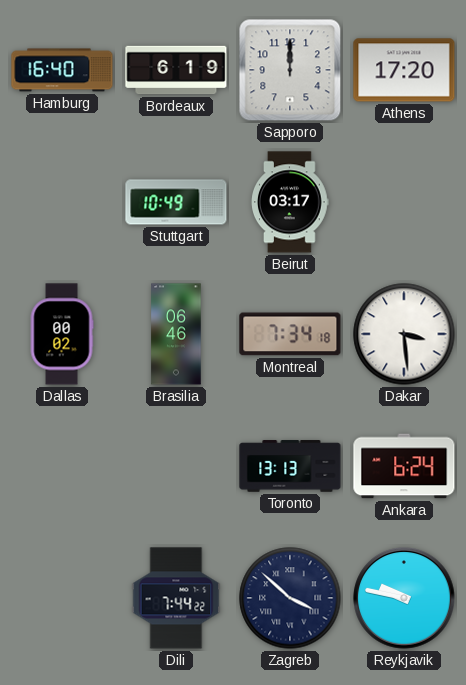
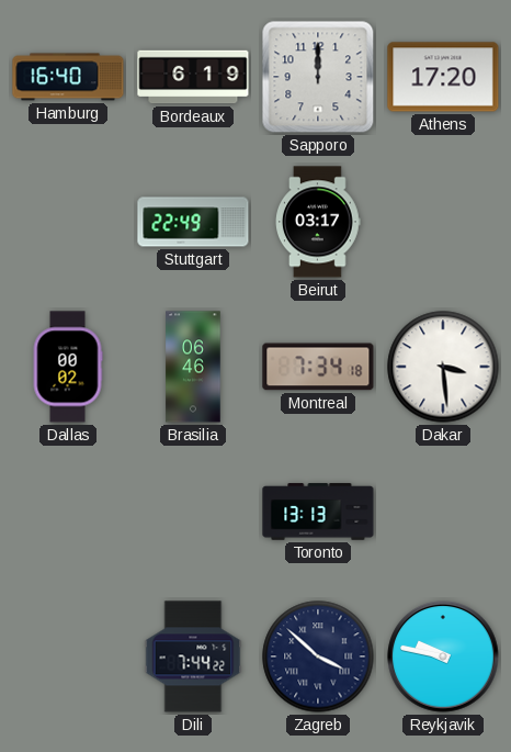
Stuttgart: 10:49 -> 22:49 (193, 222)
Ankara: 6:24 -> none (404, 466)
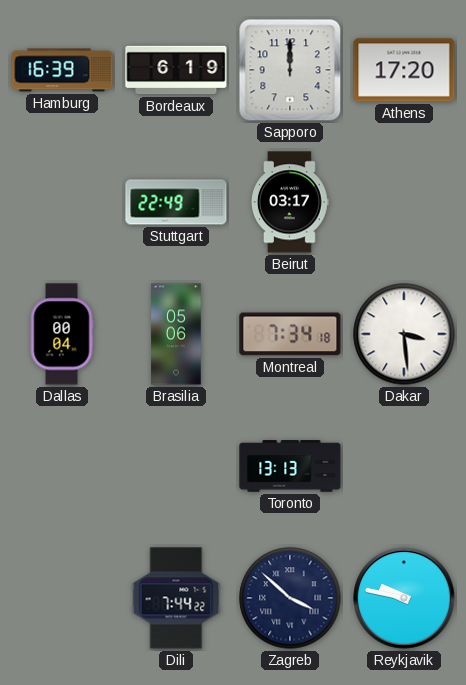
Hamburg: 16:40 -> 16:39 (62, 70)
Dallas: 00:02 -> 00:04 (62, 334)
Brasilia: 06:46 -> 05:06 (176, 334)
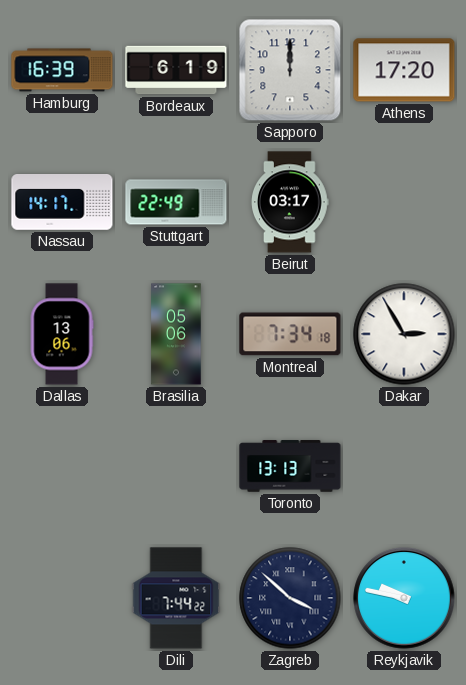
Nassau: none -> 14:17 (62, 202)
Dallas: 00:04 -> 13:06 (62, 334)
Dakar: 3:29 -> 2:55 (404, 334)
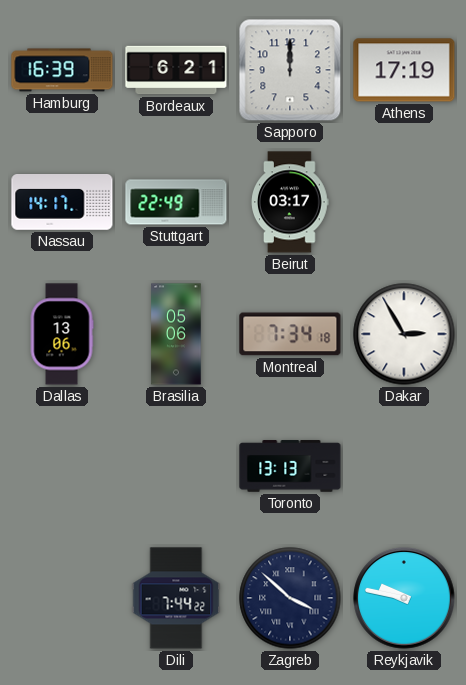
Bordeaux: 6:19 -> 6:21 (176, 70)
Athens: 17:20 -> 17:19 (404, 70)
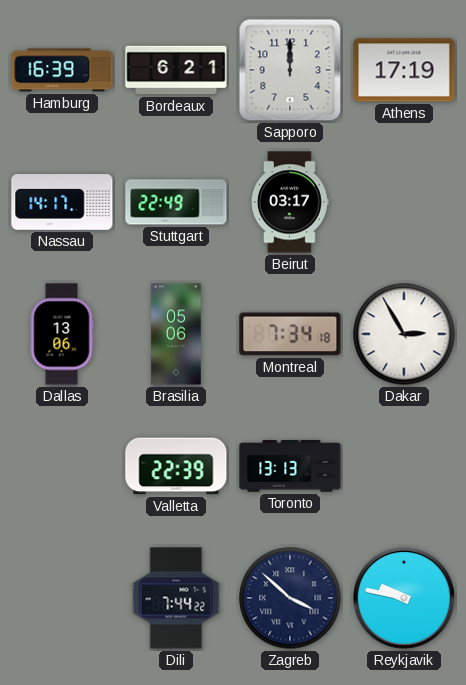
Valletta: none -> 22:39 (176, 466)
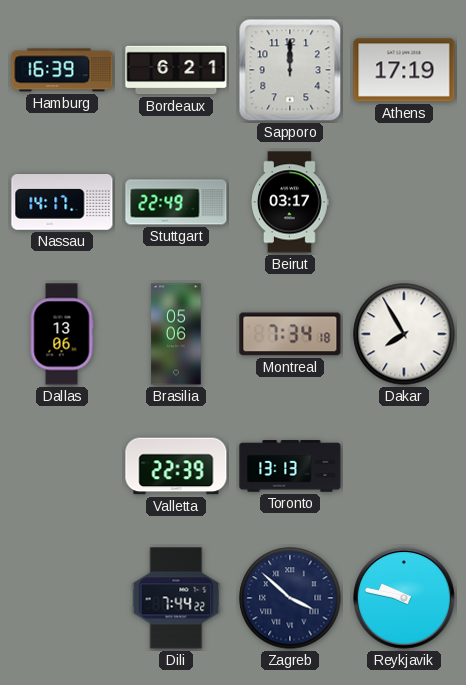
Dakar: 2:55 -> 7:55 (404, 334)
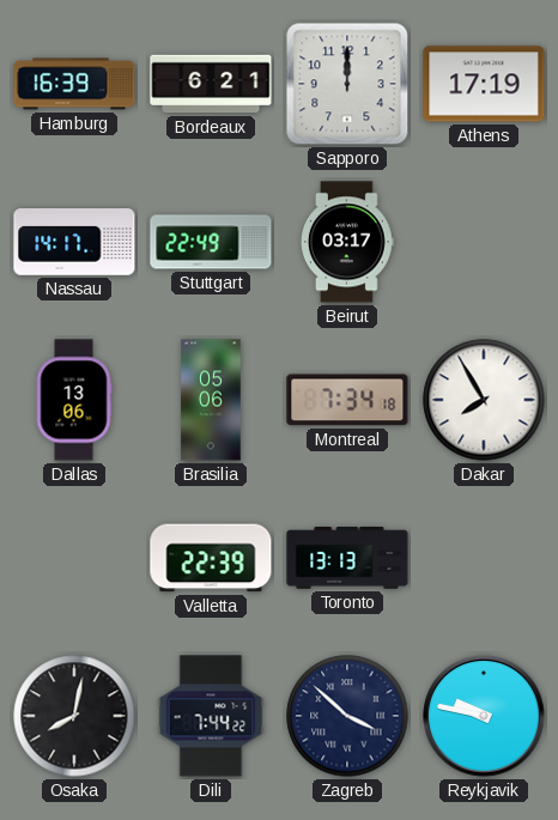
Osaka: none -> 8:02 (74, 716)
